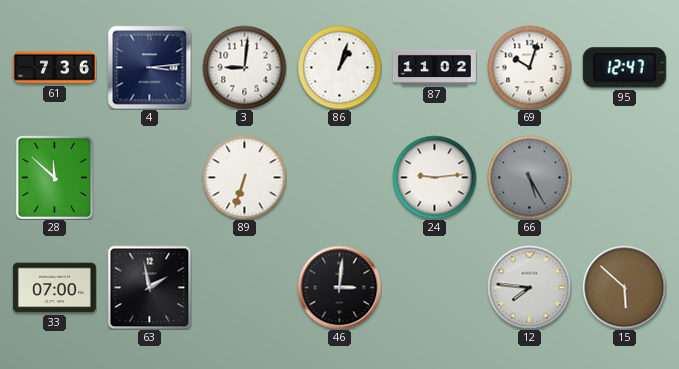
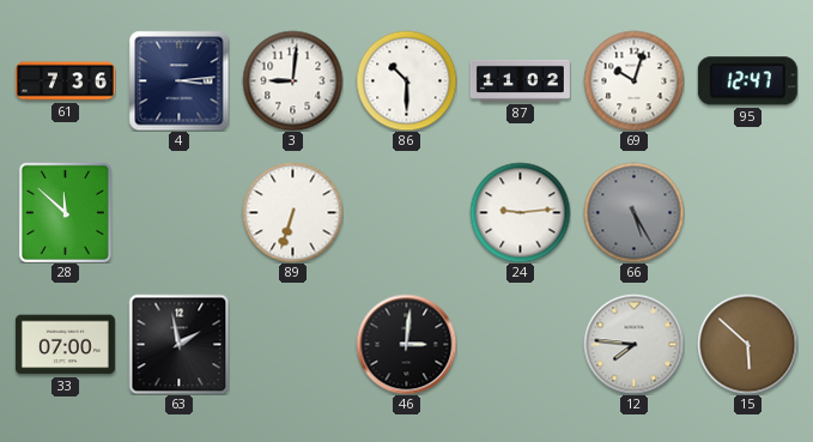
86: 1:03 -> 10:30 (406, 80)
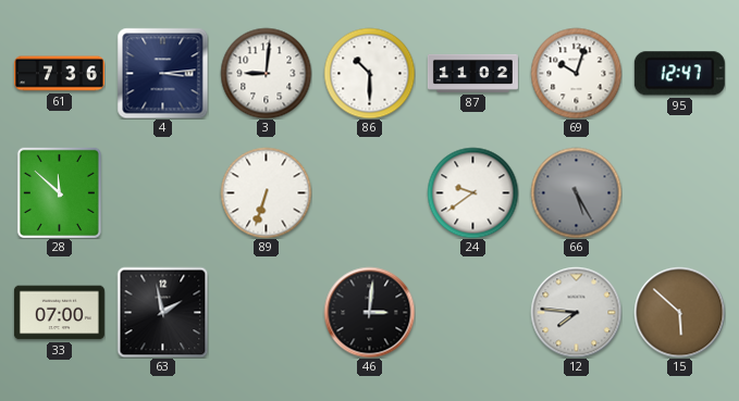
24: 9:14 -> 9:39 (472, 192)
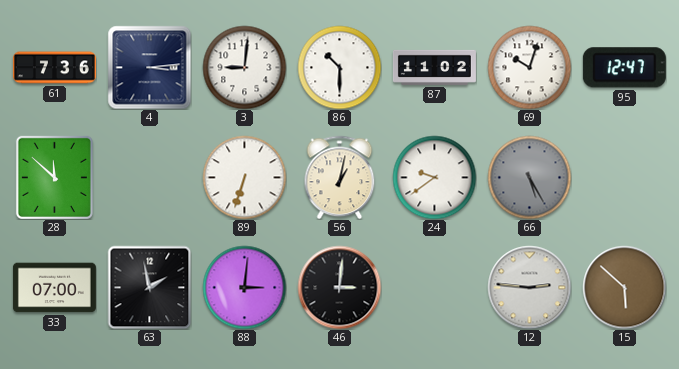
56: none -> 1:02 (340, 177)
88: none -> 3:01 (244, 287)
12: 7:46 -> 2:46 (529, 287)
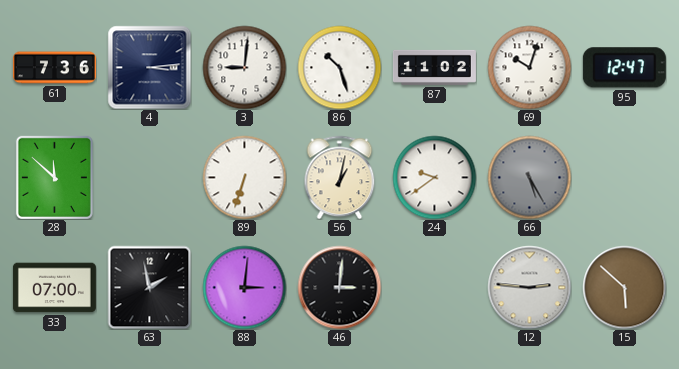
86: 10:30 -> 10:27 (339, 67)
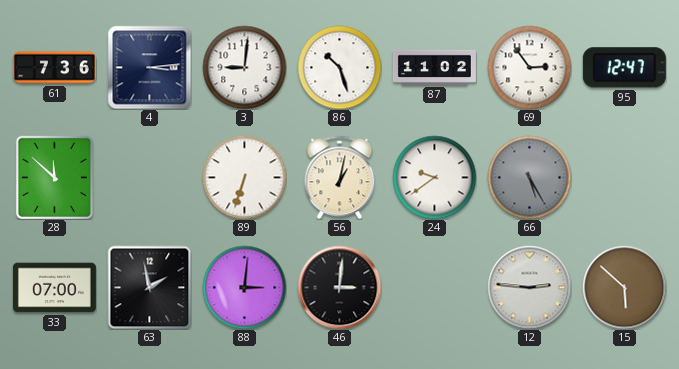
69: 10:03 -> 2:54 (529, 67)
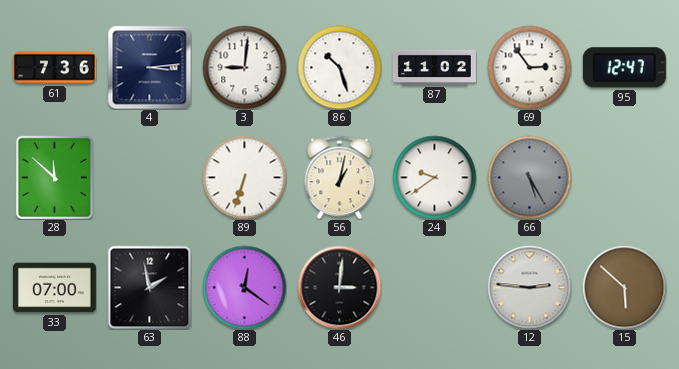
88: 3:01 -> 12:21 (244, 287)
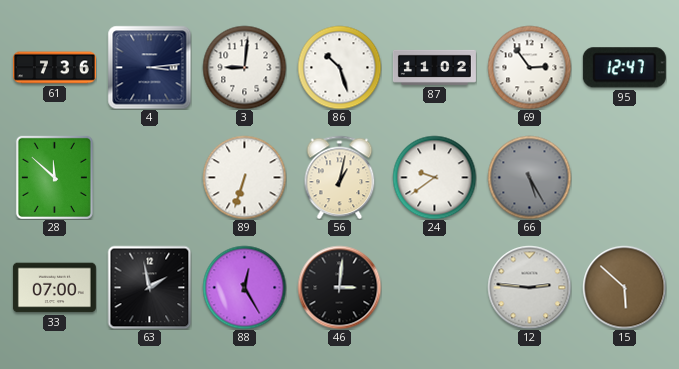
88: 12:21 -> 12:25 (244, 287)
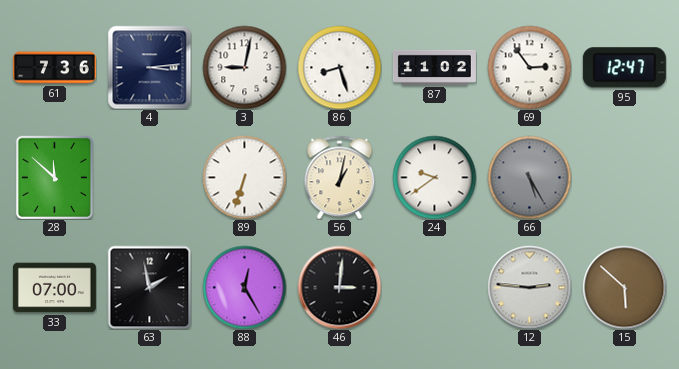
3: 9:01 -> 9:02 (244, 67)
86: 10:27 -> 8:27 (339, 67)
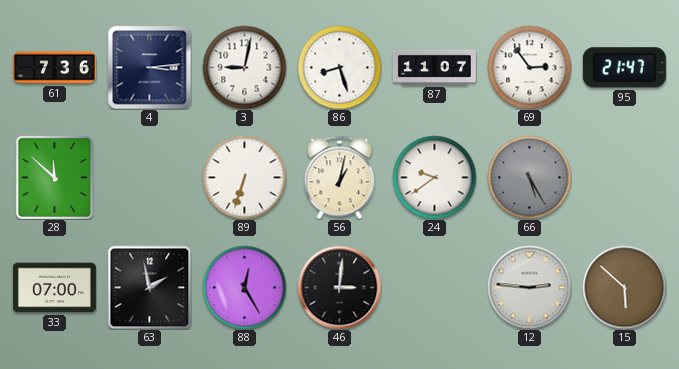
87: 11:02 -> 11:07 (434, 67)
95: 12:47 -> 21:47 (624, 68)
